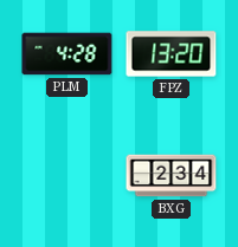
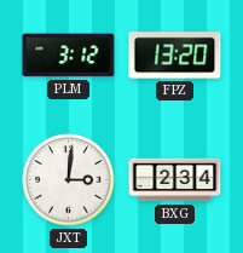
PLM: 4:28 -> 3:12 (69, 56)
JXT: none -> 3:01 (69, 180)
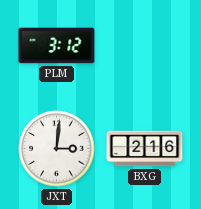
FPZ: 13:20 -> none (175, 56)
BXG: 2:34 -> 2:16 (145, 149)
